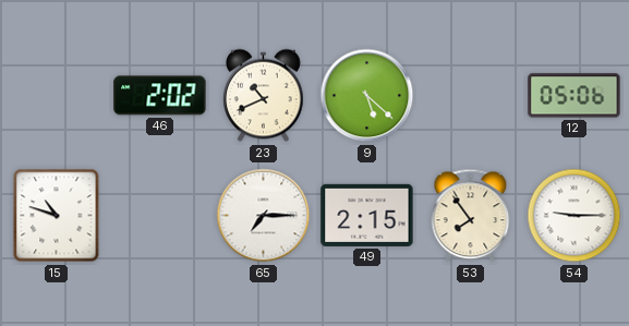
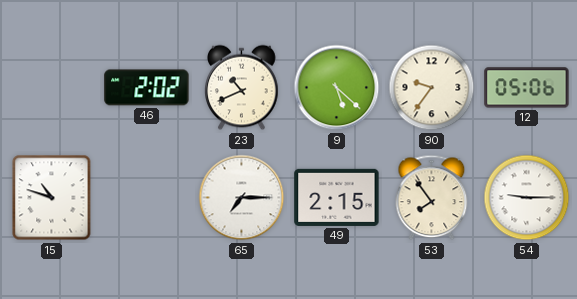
90: none -> 9:36 (432, 88)
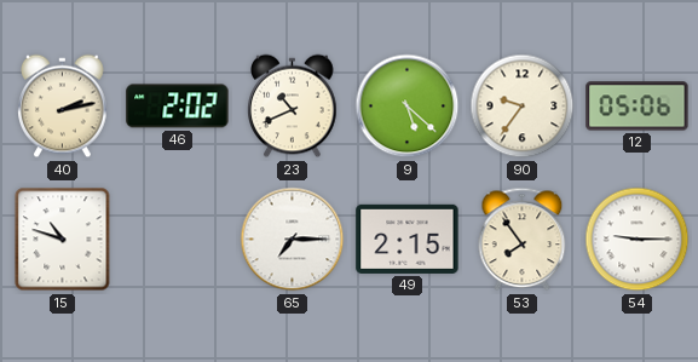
40: none -> 2:13 (63, 107)
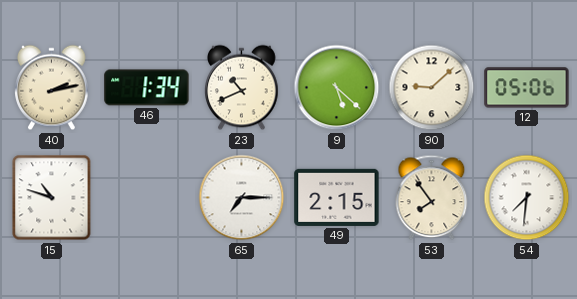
46: 2:02 -> 1:34 (147, 88)
90: 9:36 -> 9:08 (432, 88)
54: 9:15 -> 7:31 (527, 198)
